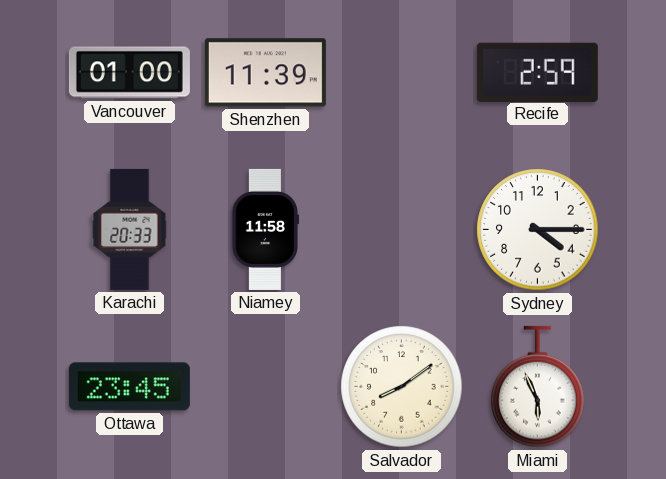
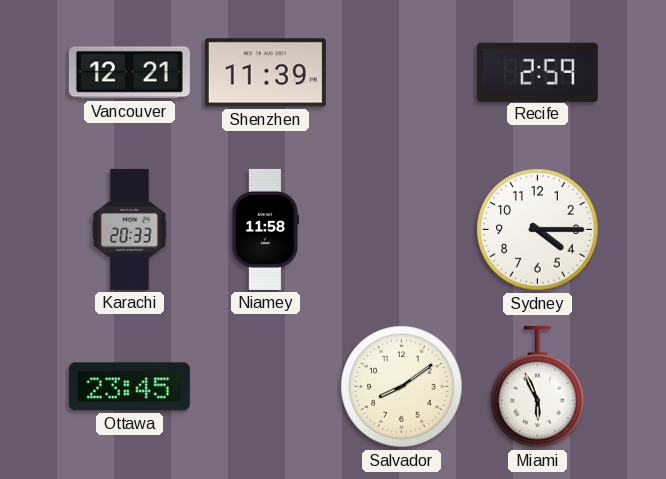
Vancouver: 01:00 -> 12:21 (129, 73)
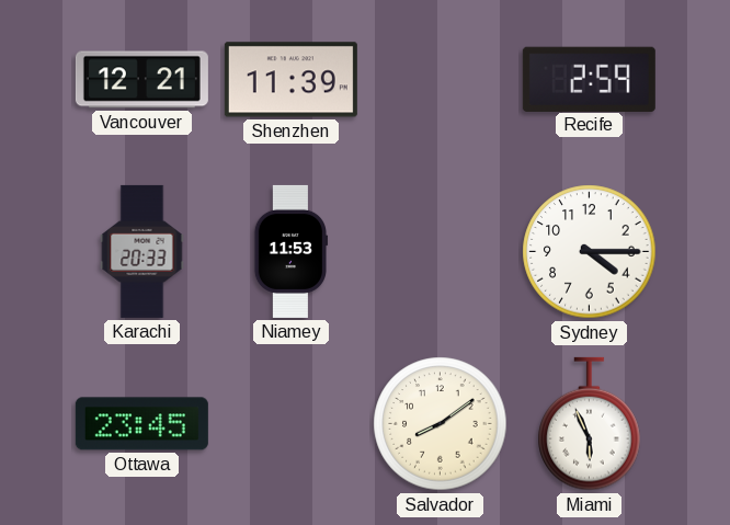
Niamey: 11:58 -> 11:53 (290, 251)
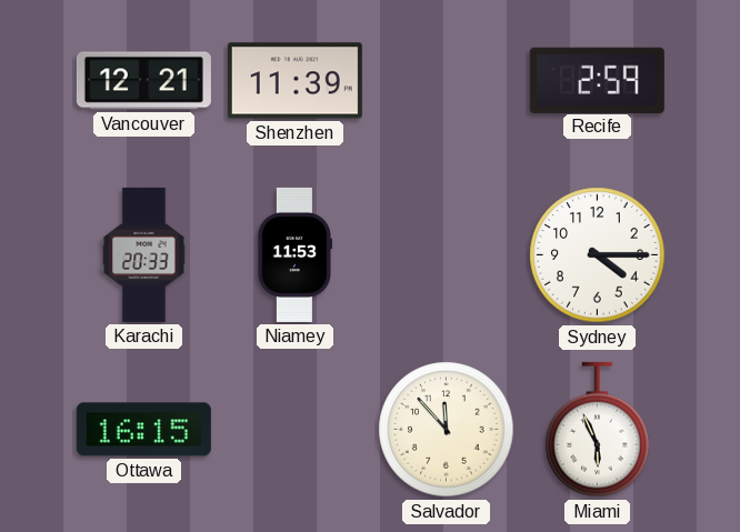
Ottawa: 23:45 -> 16:15 (143, 430)
Salvador: 8:09 -> 11:53 (447, 430)
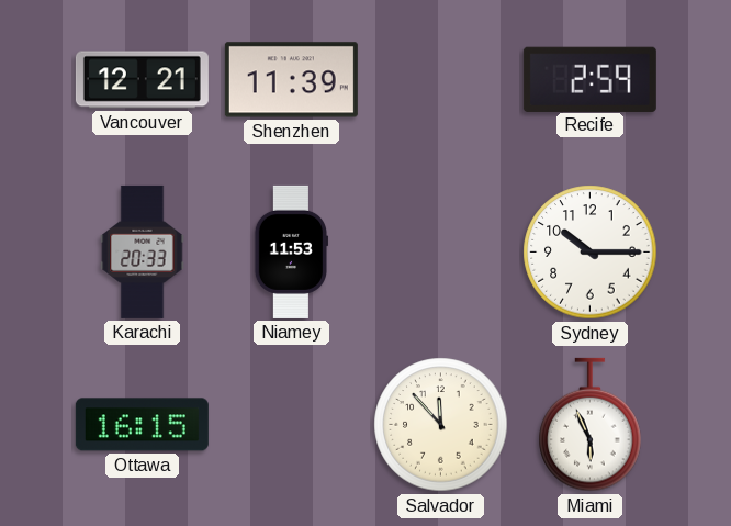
Sydney: 4:15 -> 10:15 (591, 253)
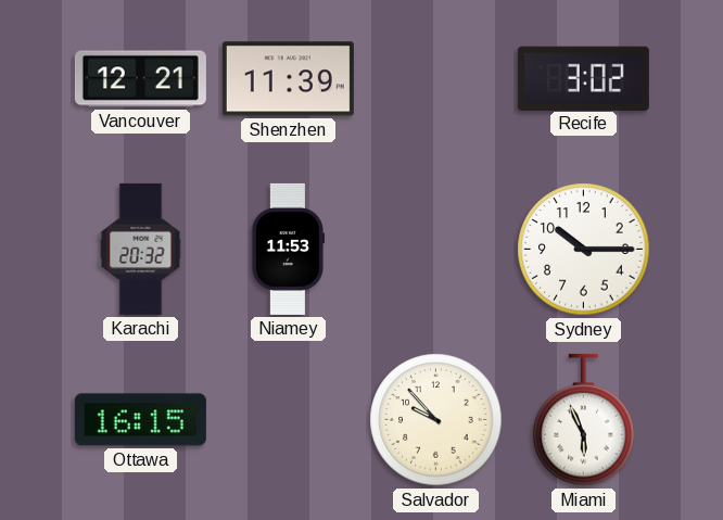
Recife: 2:59 -> 3:02 (583, 78)
Karachi: 20:33 -> 20:32 (141, 249)
Salvador: 11:53 -> 9:53 (436, 420)
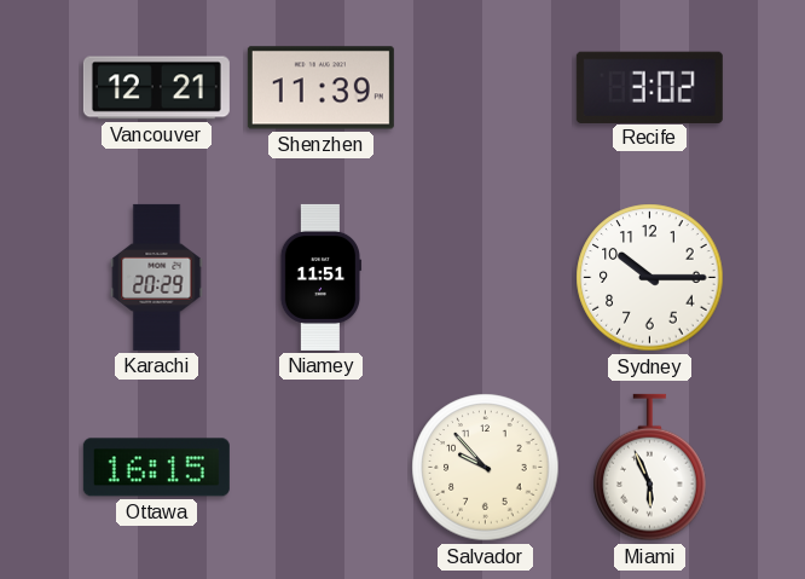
Karachi: 20:32 -> 20:29 (157, 277)
Niamey: 11:53 -> 11:51 (320, 277)
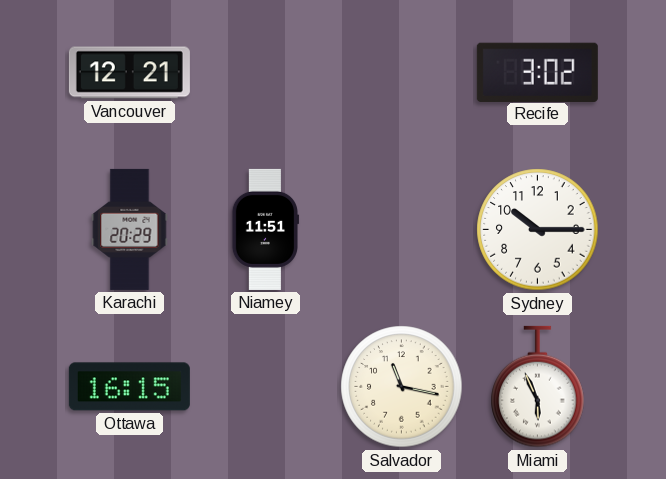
Shenzhen: 11:39 -> none (320, 88)
Salvador: 9:53 -> 11:17 (402, 387)
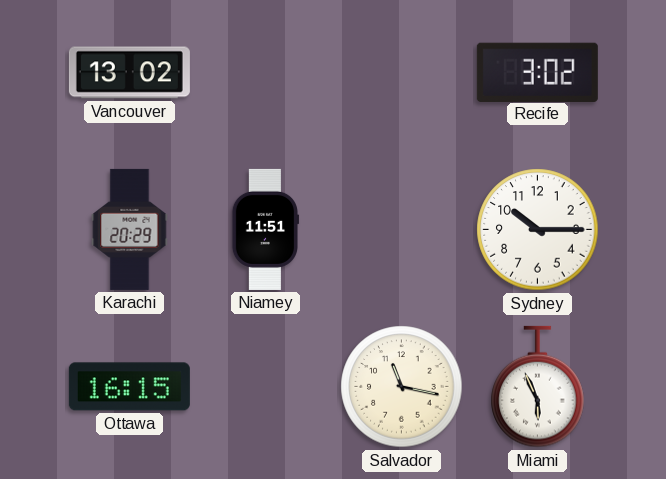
Vancouver: 12:21 -> 13:02 (129, 73)
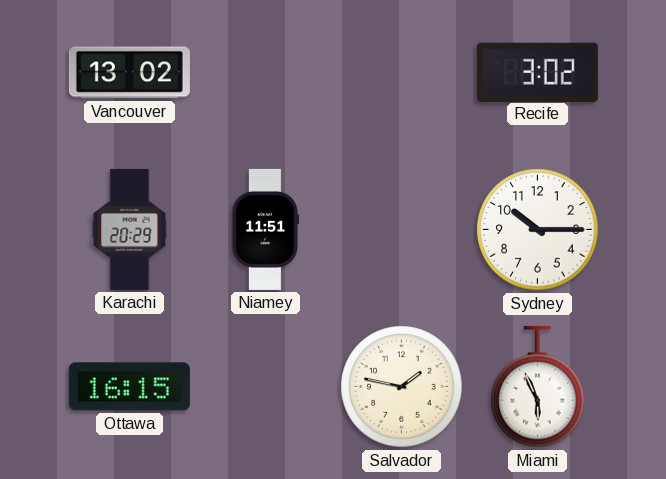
Salvador: 11:17 -> 1:47 (402, 387)
